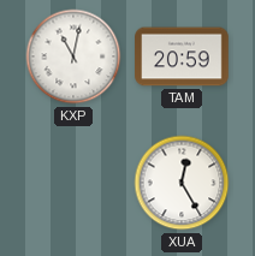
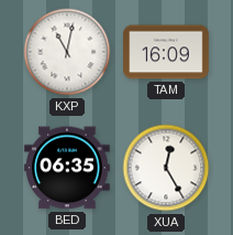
TAM: 20:59 -> 16:09 (166, 52)
BED: none -> 06:35 (67, 168)
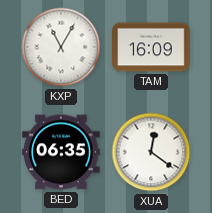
KXP: 11:02 -> 11:05 (61, 47)
XUA: 12:25 -> 12:21 (151, 152)
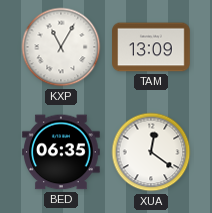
TAM: 16:09 -> 13:09 (151, 47)
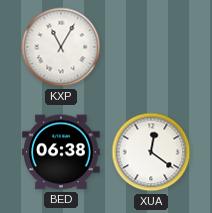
TAM: 13:09 -> none (151, 47)
BED: 06:35 -> 06:38 (61, 152)
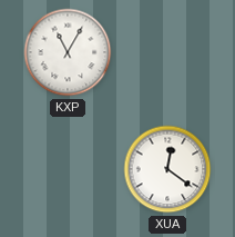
BED: 06:38 -> none (61, 152)
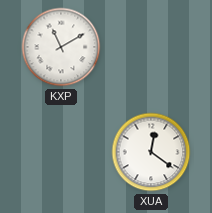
KXP: 11:05 -> 11:10 (61, 47)
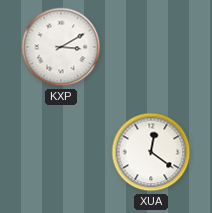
KXP: 11:10 -> 3:10 (61, 47)
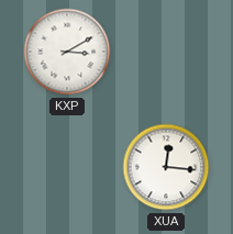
XUA: 12:21 -> 12:16 (166, 167)
